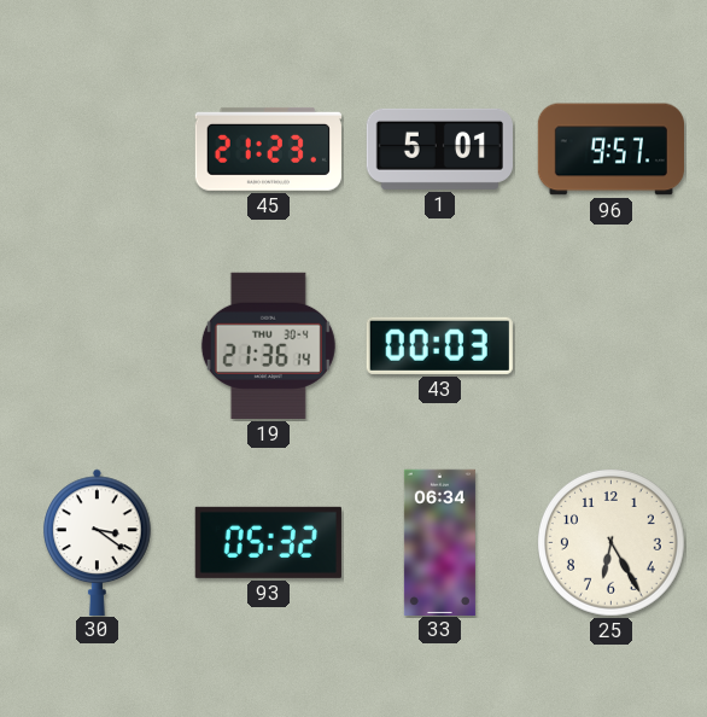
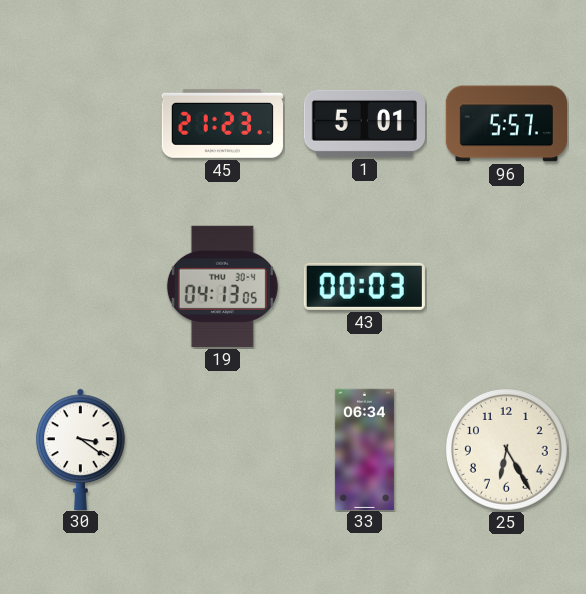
96: 9:57 -> 5:57 (506, 124)
19: 21:36 -> 04:13 (222, 286)
93: 05:32 -> none (268, 542)
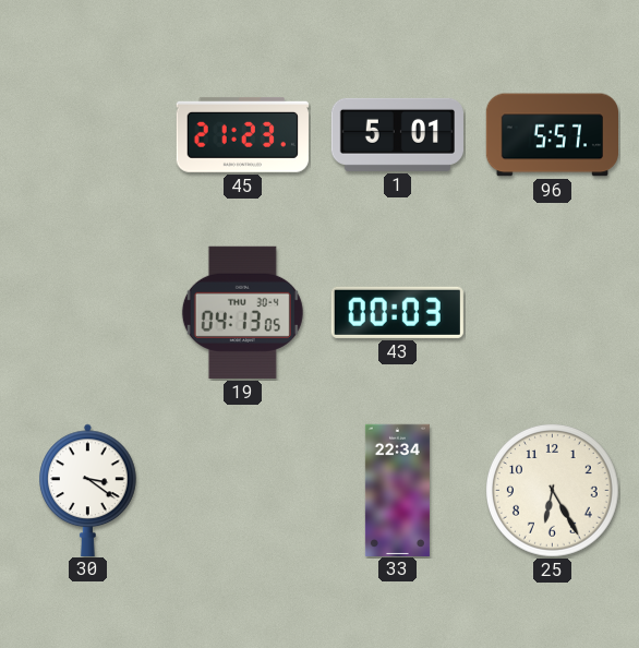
33: 06:34 -> 22:34 (397, 490)
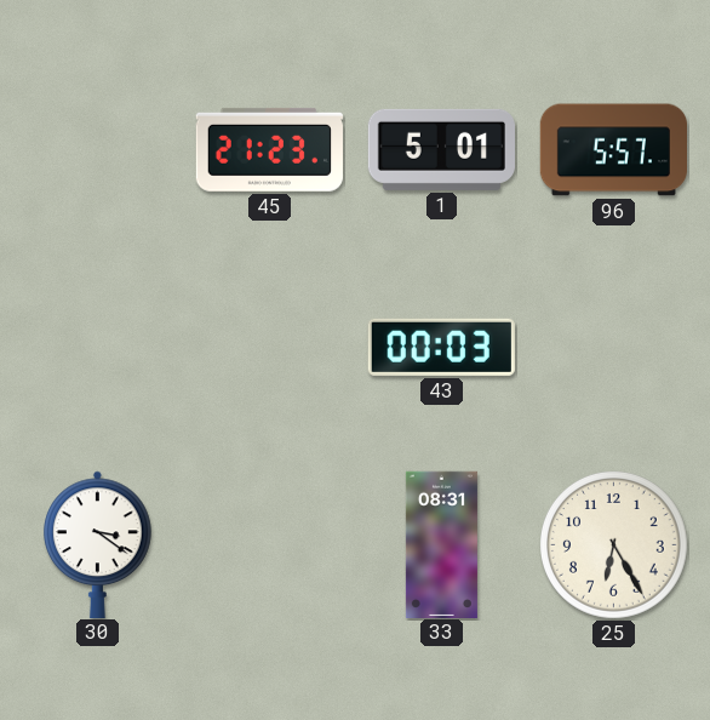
19: 04:13 -> none (242, 312)
33: 22:34 -> 08:31 (441, 544)
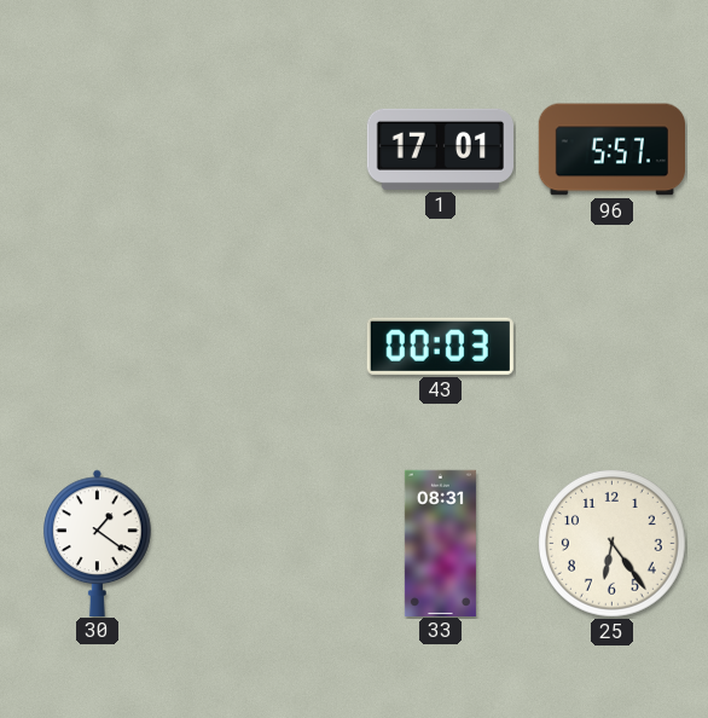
45: 21:23 -> none (269, 149)
1: 5:01 -> 17:01 (440, 149)
30: 3:21 -> 1:21 (98, 543)
25: 6:25 -> 6:24 (613, 544)
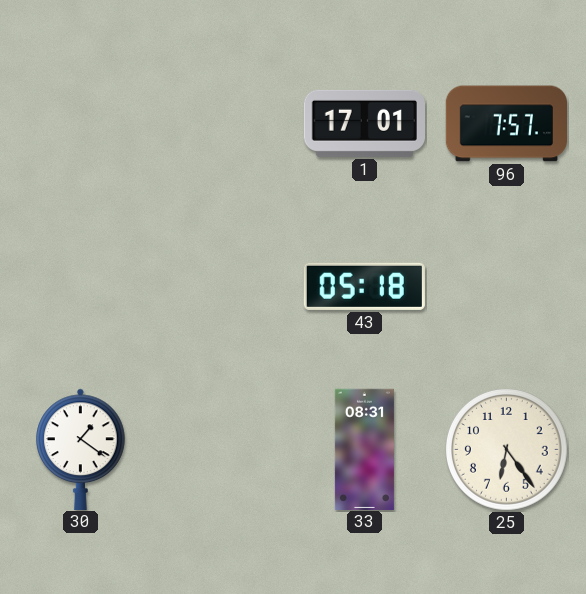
96: 5:57 -> 7:57 (506, 124)
43: 00:03 -> 05:18 (364, 286)
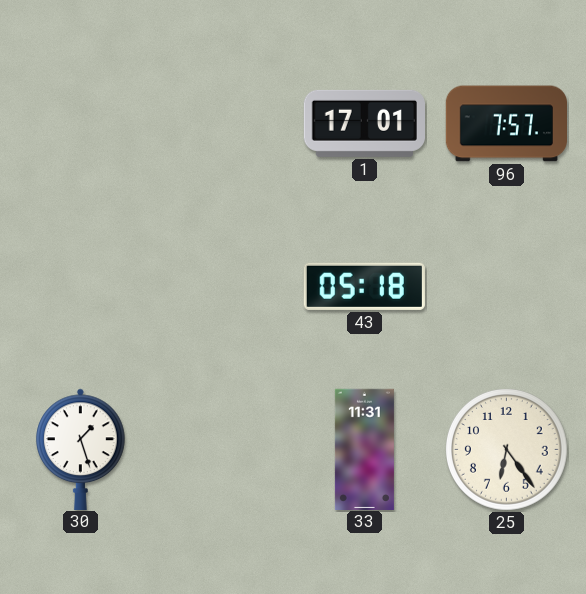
30: 1:21 -> 1:27 (81, 449)
33: 08:31 -> 11:31 (364, 449)
